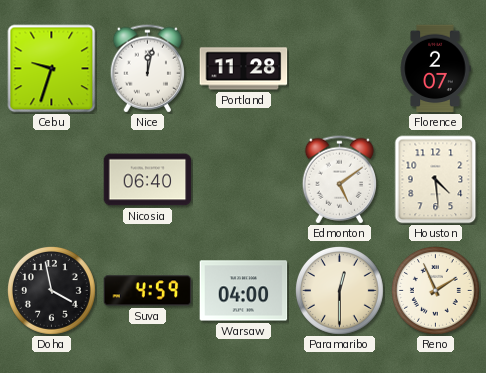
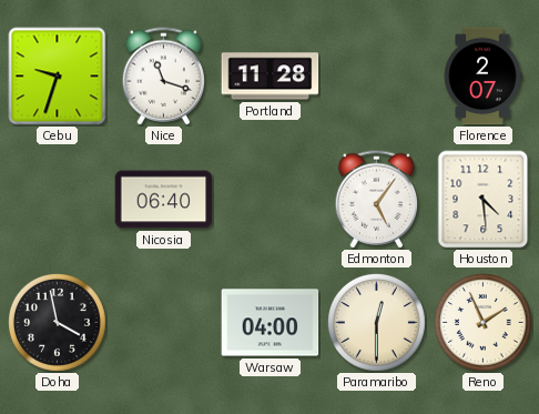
Nice: 12:02 -> 11:18 (163, 77)
Edmonton: 5:09 -> 5:06 (376, 200)
Suva: 4:59 -> none (148, 291)
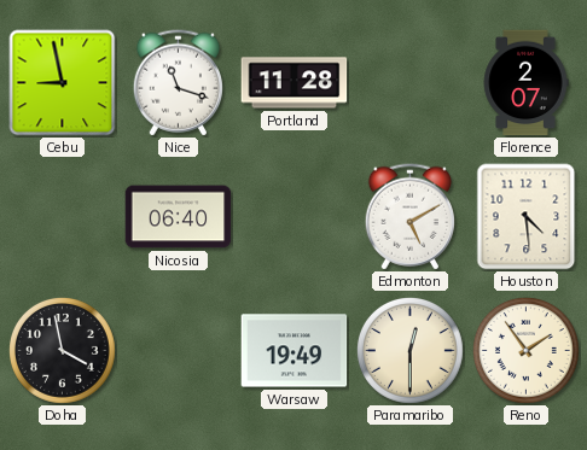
Cebu: 9:33 -> 8:58 (63, 83)
Edmonton: 5:06 -> 5:10 (409, 217)
Warsaw: 04:00 -> 19:49 (295, 351)
Reno: 1:56 -> 1:54 (527, 351)
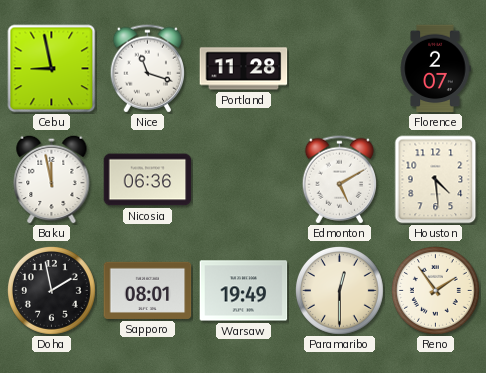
Baku: none -> 11:58 (52, 179)
Nicosia: 06:40 -> 06:36 (148, 180)
Doha: 3:58 -> 1:58 (52, 291)
Sapporo: none -> 08:01 (148, 290)
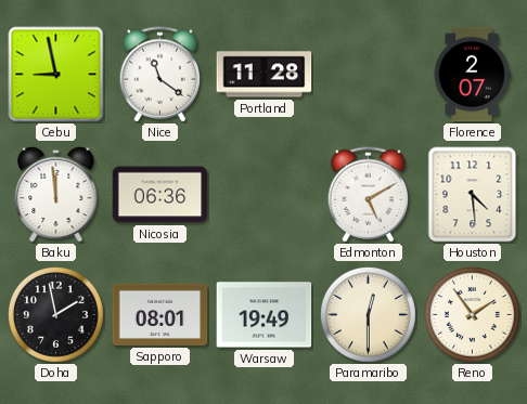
Nice: 11:18 -> 11:21 (159, 75)
Baku: 11:58 -> 11:59 (56, 194)
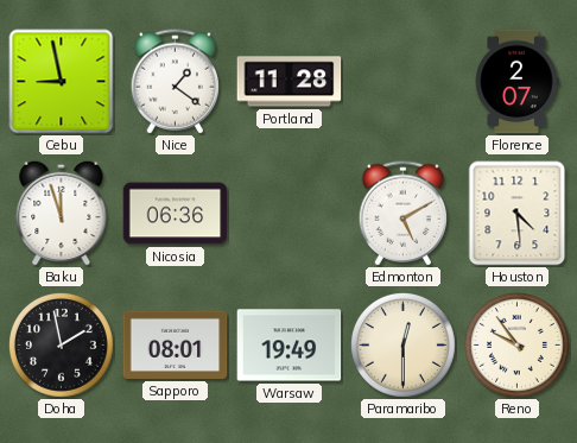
Nice: 11:21 -> 1:21 (175, 82)
Baku: 11:59 -> 11:57 (62, 213)
Reno: 1:54 -> 9:54 (518, 346)
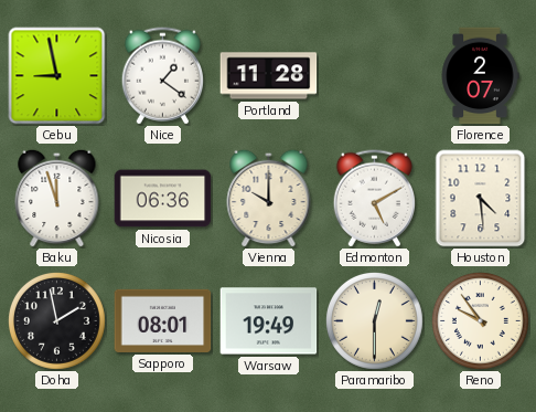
Vienna: none -> 10:00 (269, 198)
